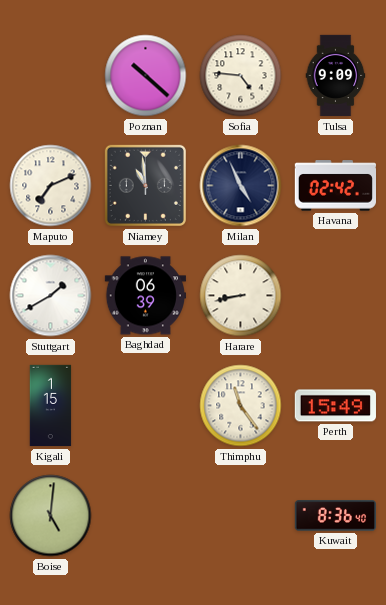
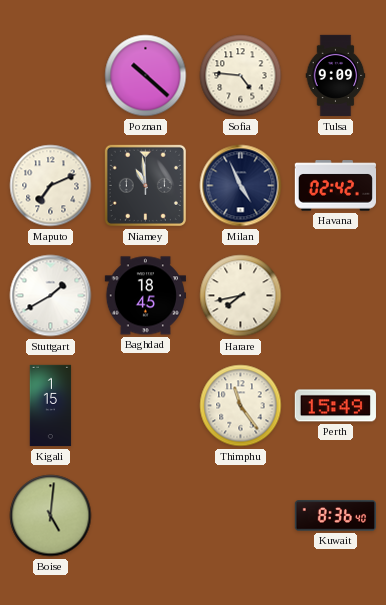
Baghdad: 06:39 -> 18:45 (145, 296)
Harare: 8:43 -> 7:43 (241, 296)
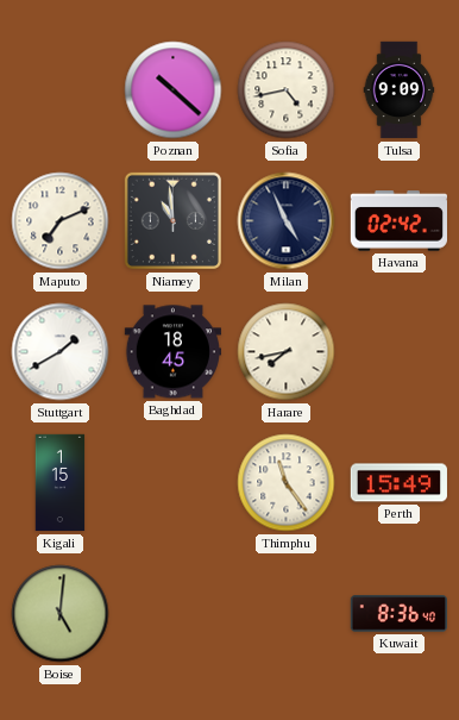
Sofia: 4:46 -> 4:43 (287, 90)
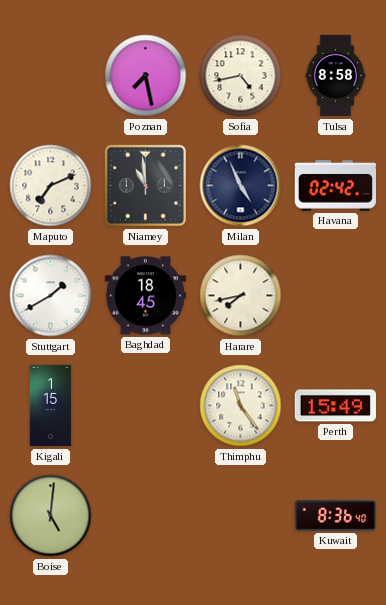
Poznan: 10:22 -> 7:28 (146, 76)
Tulsa: 9:09 -> 8:58 (336, 76)
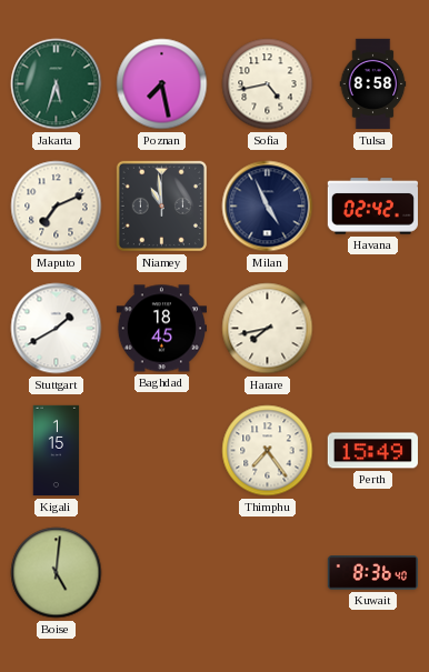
Jakarta: none -> 5:33 (57, 84)
Thimphu: 11:24 -> 7:24 (268, 451)
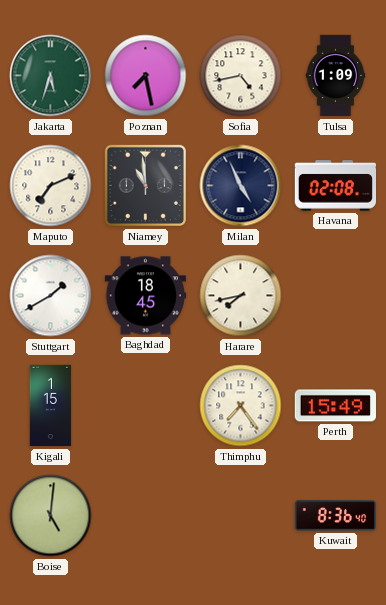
Tulsa: 8:58 -> 1:09 (336, 76)
Havana: 02:42 -> 02:08 (335, 186)
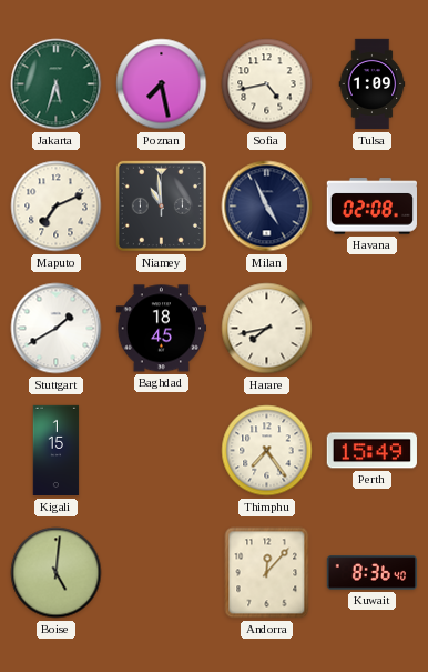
Andorra: none -> 12:07 (267, 573)
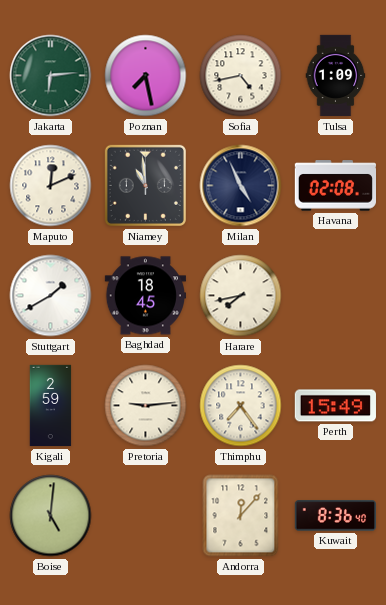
Jakarta: 5:33 -> 6:14 (51, 76)
Maputo: 7:11 -> 12:11 (51, 186)
Kigali: 1:15 -> 2:59 (51, 406)
Pretoria: none -> 9:14 (146, 406)
